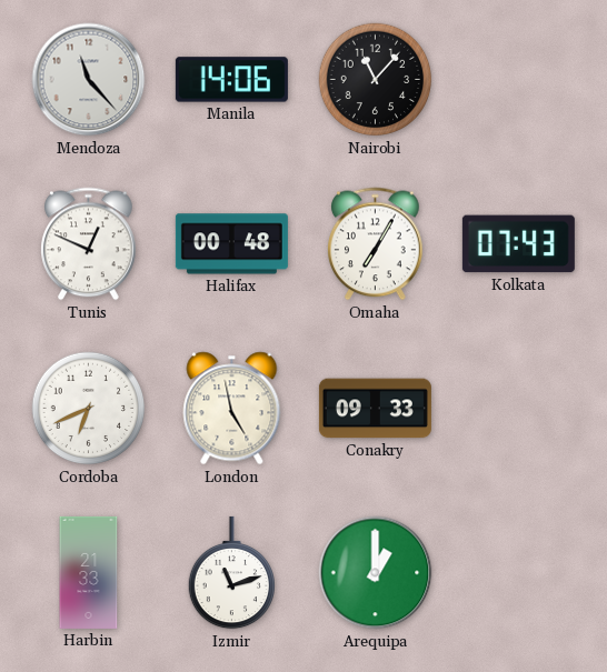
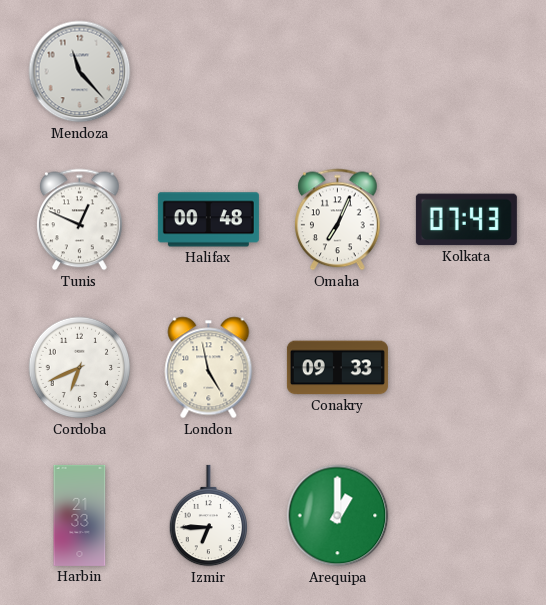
Manila: 14:06 -> none (231, 80)
Nairobi: 11:07 -> none (376, 80)
Omaha: 7:05 -> 7:04 (338, 220)
Izmir: 11:12 -> 6:45 (208, 516)
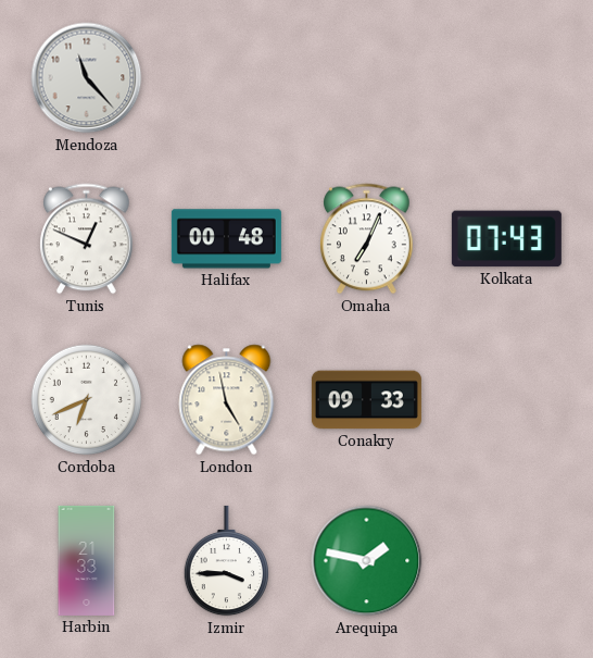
Izmir: 6:45 -> 3:45 (226, 561)
Arequipa: 1:00 -> 1:47 (367, 561)
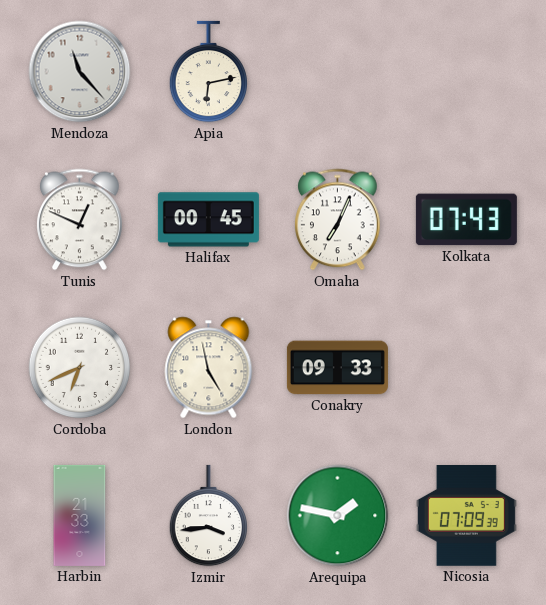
Apia: none -> 6:13 (208, 72)
Halifax: 00:48 -> 00:45 (208, 220)
Izmir: 3:45 -> 3:44 (208, 516)
Nicosia: none -> 07:09 (466, 516)
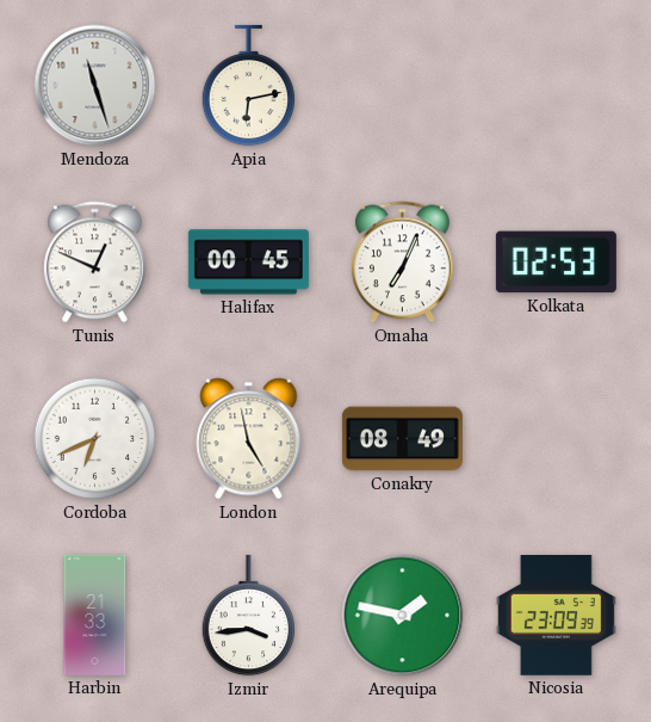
Mendoza: 11:23 -> 11:27 (95, 86)
Kolkata: 07:43 -> 02:53 (556, 263)
Conakry: 09:33 -> 08:49 (402, 439)
Nicosia: 07:09 -> 23:09 (556, 616)
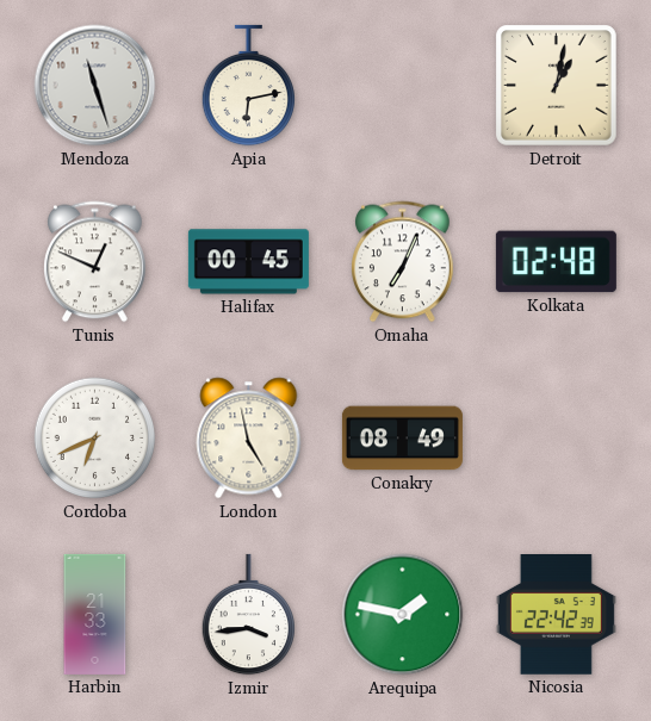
Detroit: none -> 1:02 (557, 86)
Kolkata: 02:53 -> 02:48 (556, 262)
Nicosia: 23:09 -> 22:42 (556, 615)
